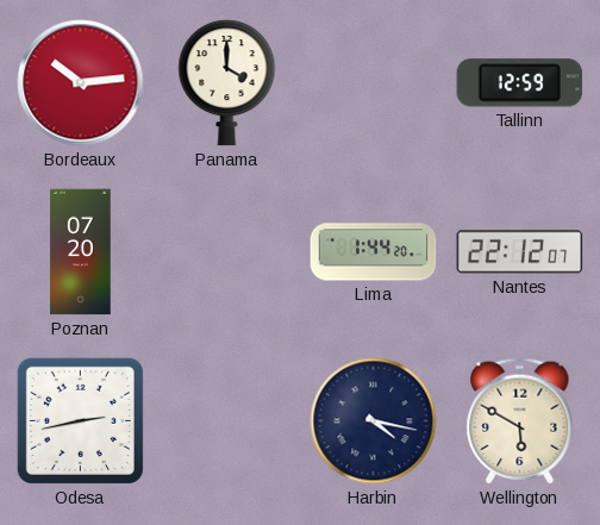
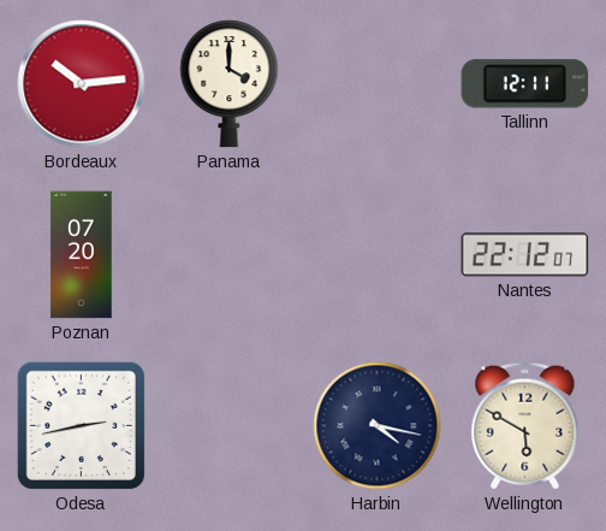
Tallinn: 12:59 -> 12:11 (525, 84)
Lima: 1:44 -> none (374, 252)
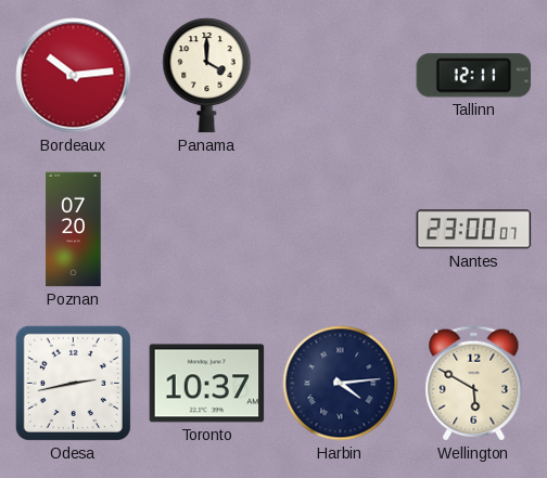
Nantes: 22:12 -> 23:00 (474, 230)
Toronto: none -> 10:37 (207, 384)
Harbin: 4:17 -> 4:14 (341, 384)
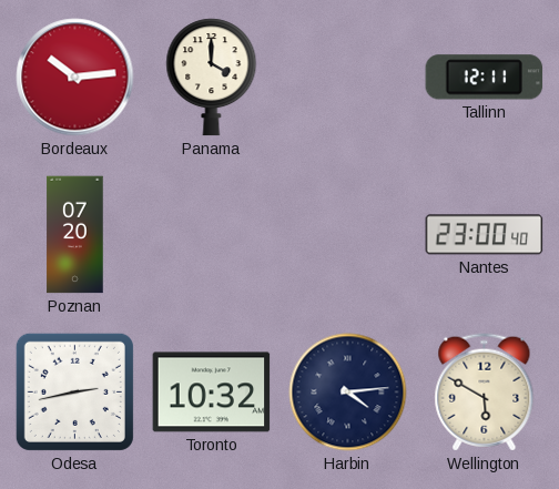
Nantes: 23:00:07 -> 23:00:40 (485, 235)
Toronto: 10:37 -> 10:32 (212, 393)
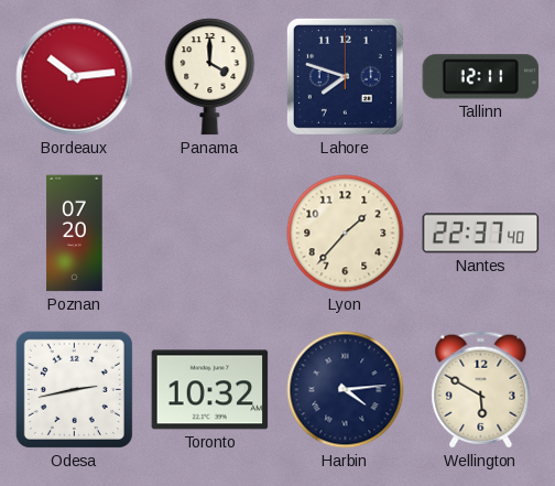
Lahore: none -> 7:48 (345, 76)
Lyon: none -> 1:37 (346, 234)
Nantes: 23:00 -> 22:37 (481, 234)
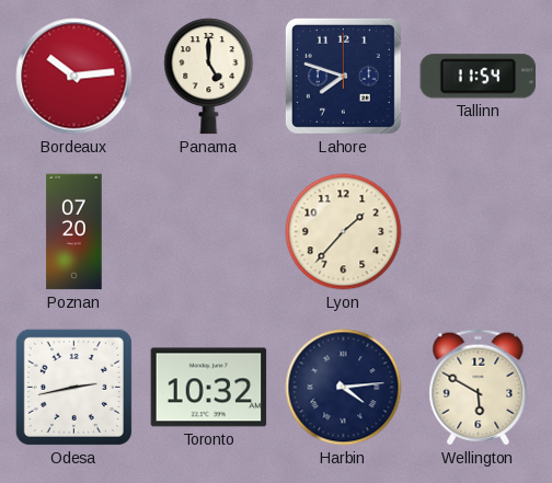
Panama: 4:00 -> 5:00 (209, 77)
Tallinn: 12:11 -> 11:54 (479, 77)
Nantes: 22:37 -> none (481, 234)
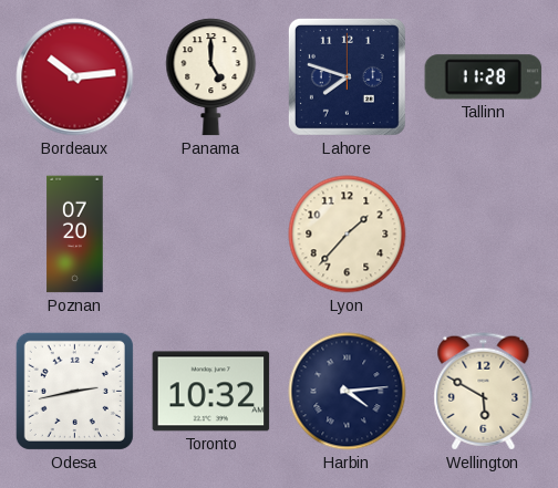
Tallinn: 11:54 -> 11:28 (484, 77)
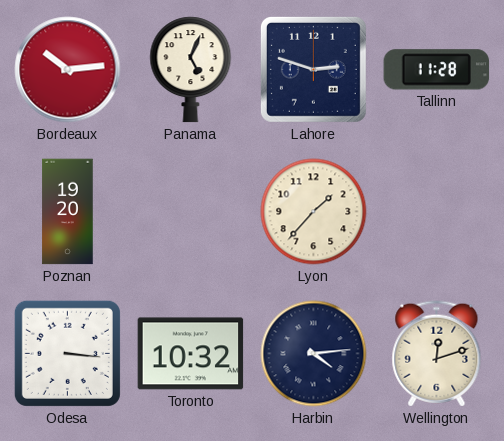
Panama: 5:00 -> 5:04 (191, 70)
Lahore: 7:48 -> 2:48 (313, 69)
Poznan: 07:20 -> 19:20 (68, 212)
Odesa: 2:43 -> 3:16 (67, 353)
Wellington: 5:50 -> 12:12 (437, 354)
